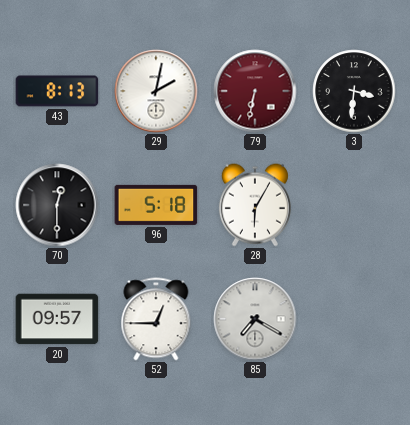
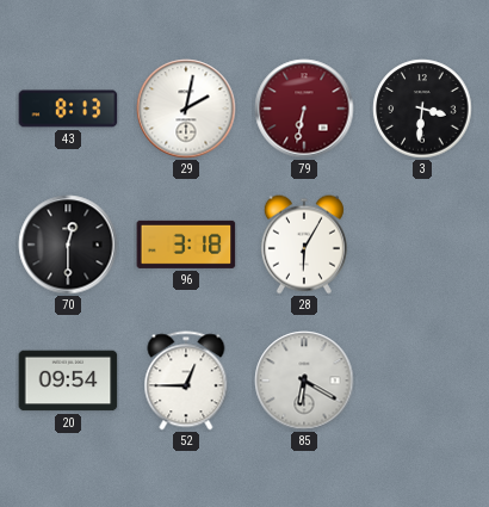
96: 5:18 -> 3:18 (186, 245)
20: 09:57 -> 09:54 (68, 381)
85: 7:20 -> 6:20 (304, 381)
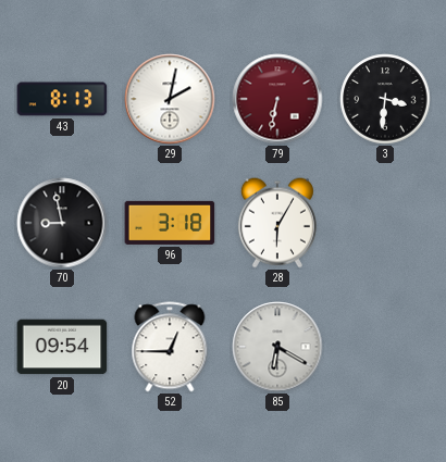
70: 12:30 -> 8:58 (62, 223)
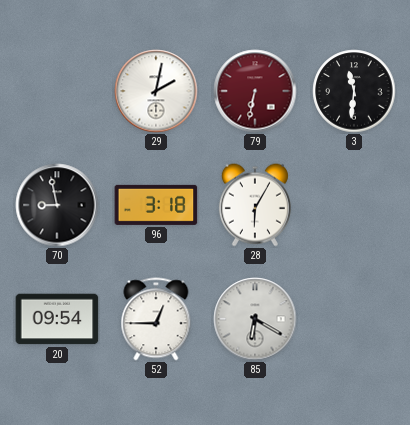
43: 8:13 -> none (62, 99)
3: 3:31 -> 11:31 (354, 91)
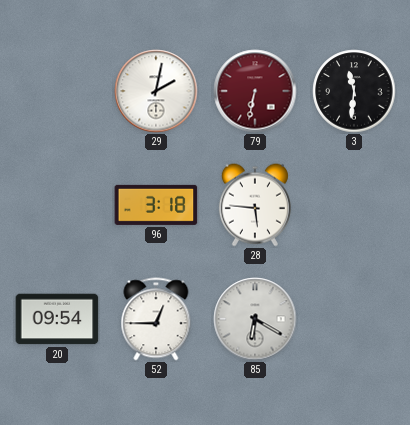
70: 8:58 -> none (57, 205)
28: 6:05 -> 5:46 (255, 205)
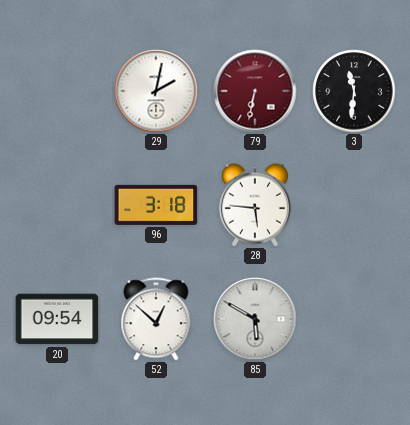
52: 12:45 -> 12:52 (156, 319)
85: 6:20 -> 5:50 (255, 319)
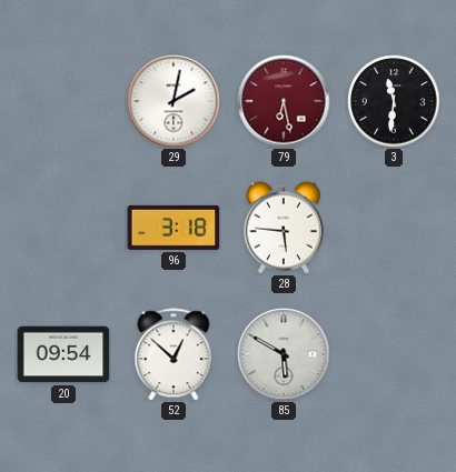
79: 6:32 -> 6:28 (284, 101)
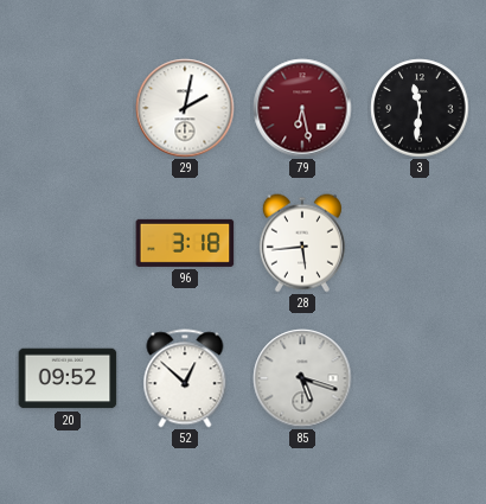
28: 5:46 -> 5:44 (302, 243)
20: 09:54 -> 09:52 (68, 378)
85: 5:50 -> 5:18 (302, 378)
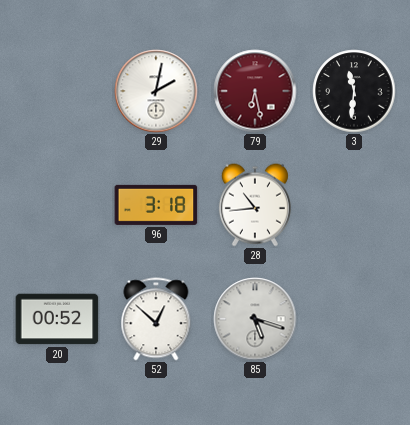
28: 5:44 -> 10:44 (255, 205)
20: 09:52 -> 00:52 (57, 319)
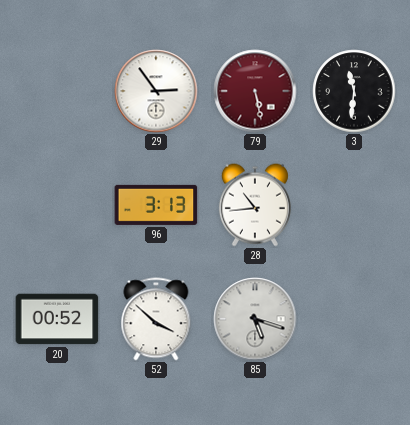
29: 2:02 -> 2:54 (156, 91)
79: 6:28 -> 5:28 (255, 91)
96: 3:18 -> 3:13 (156, 205)
52: 12:52 -> 3:52 (156, 319)
